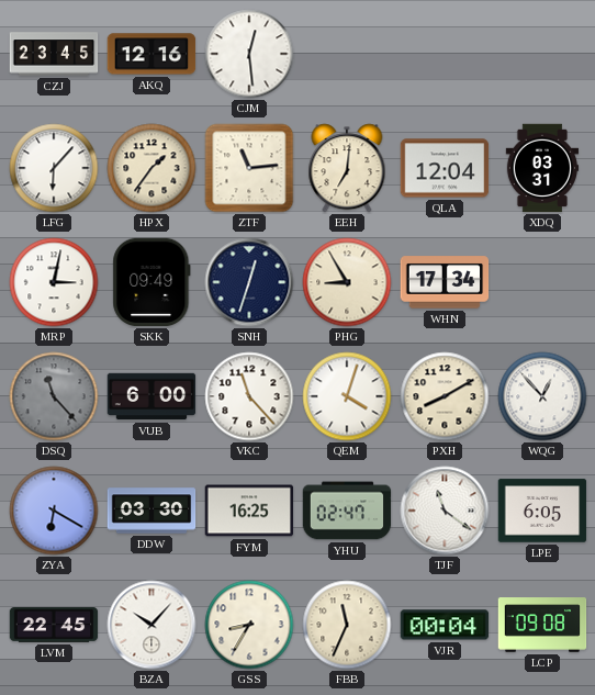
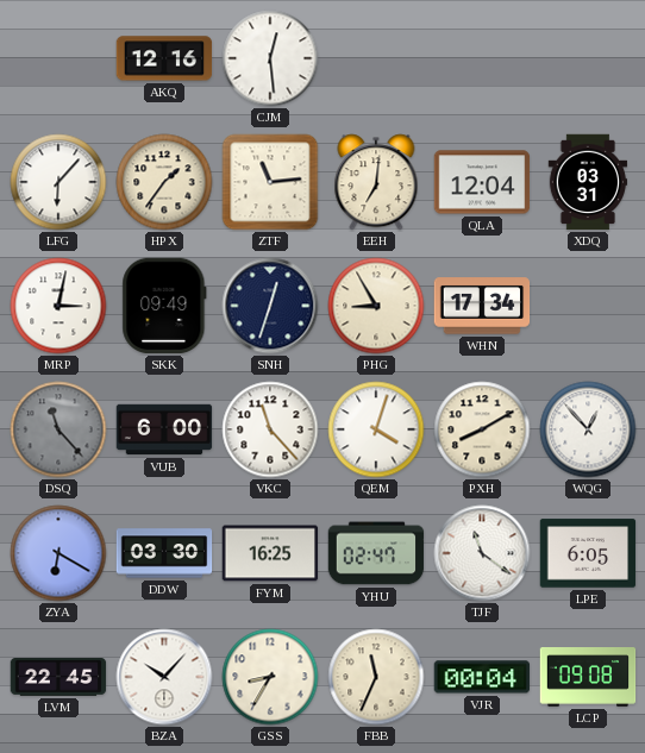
CZJ: 23:45 -> none (54, 54)
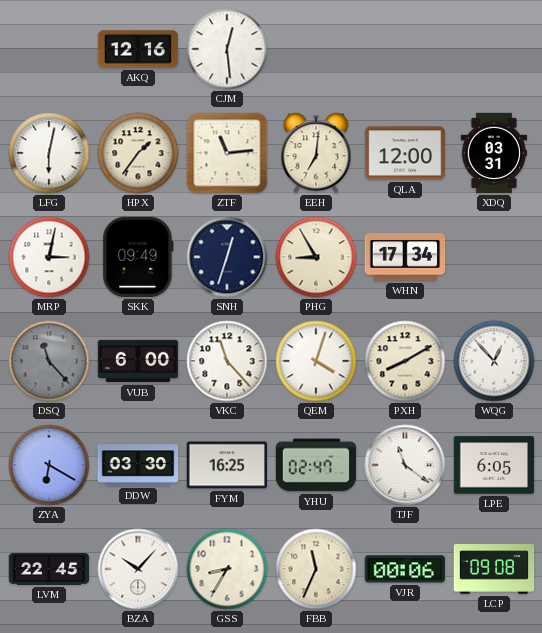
LFG: 6:07 -> 6:02 (49, 153)
QLA: 12:04 -> 12:00 (405, 153)
VJR: 00:04 -> 00:06 (405, 569)
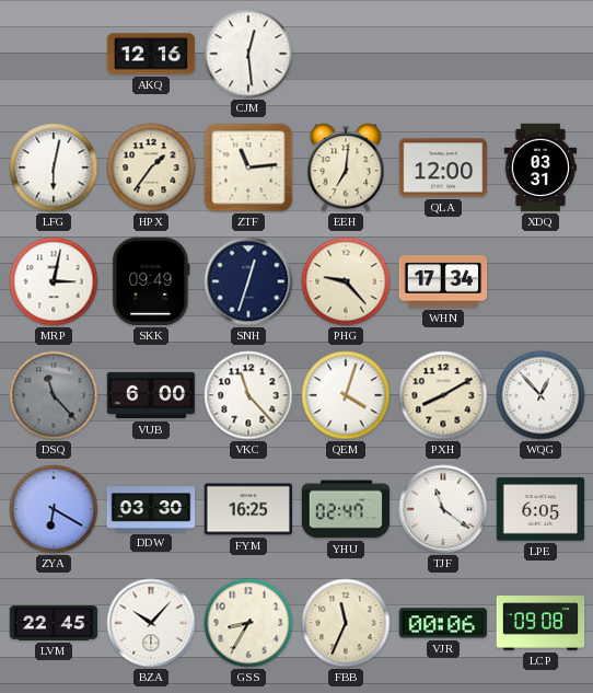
PHG: 8:55 -> 9:23 (346, 281)
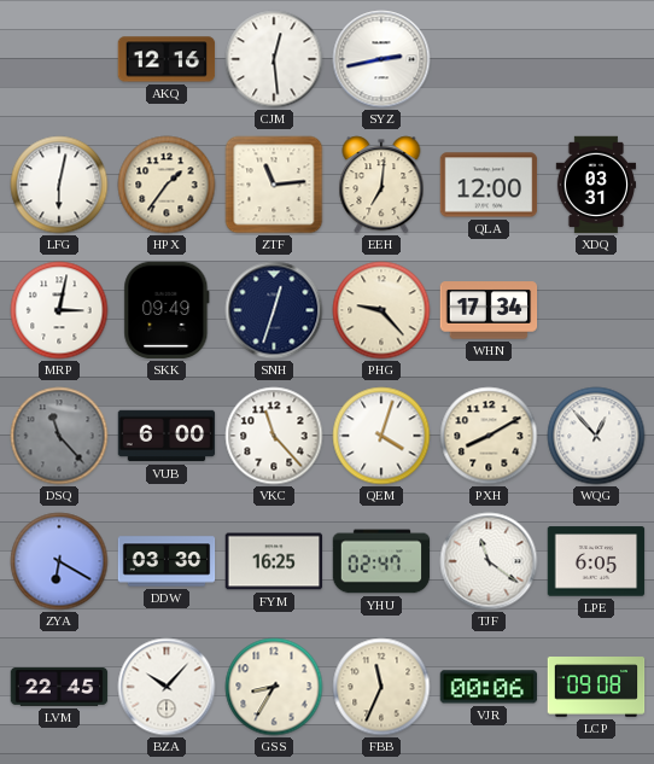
SYZ: none -> 2:43 (381, 59)
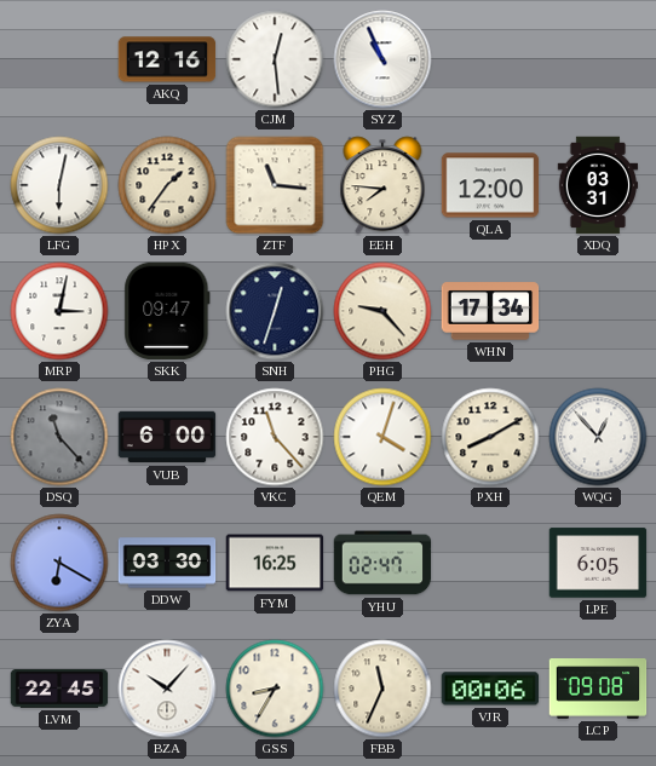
SYZ: 2:43 -> 10:56 (382, 59)
ZTF: 11:14 -> 11:16 (275, 185)
EEH: 7:01 -> 7:46 (382, 185)
SKK: 09:49 -> 09:47 (167, 311)
TJF: 11:21 -> none (489, 561)
